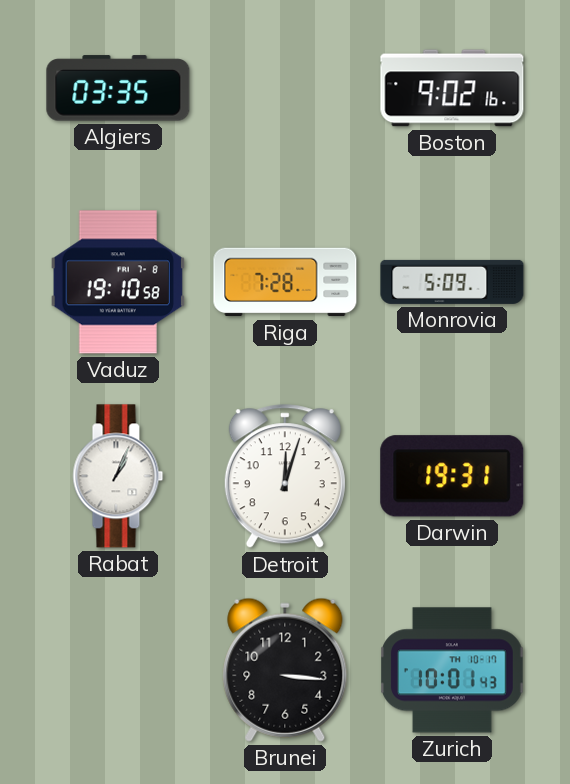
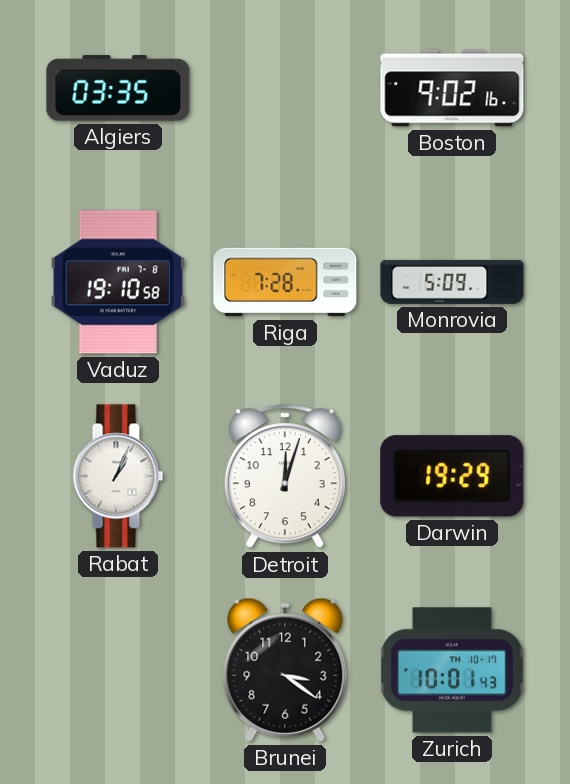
Darwin: 19:31 -> 19:29 (452, 476)
Brunei: 3:16 -> 3:21 (285, 670)
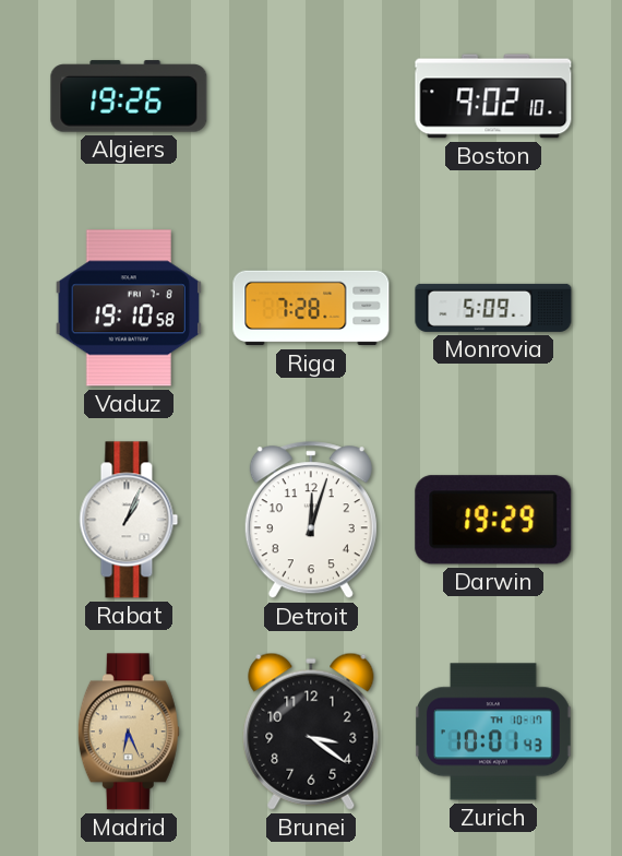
Algiers: 03:35 -> 19:26 (129, 96)
Boston: 9:02:16 -> 9:02:10 (493, 96)
Madrid: none -> 6:26 (129, 732)
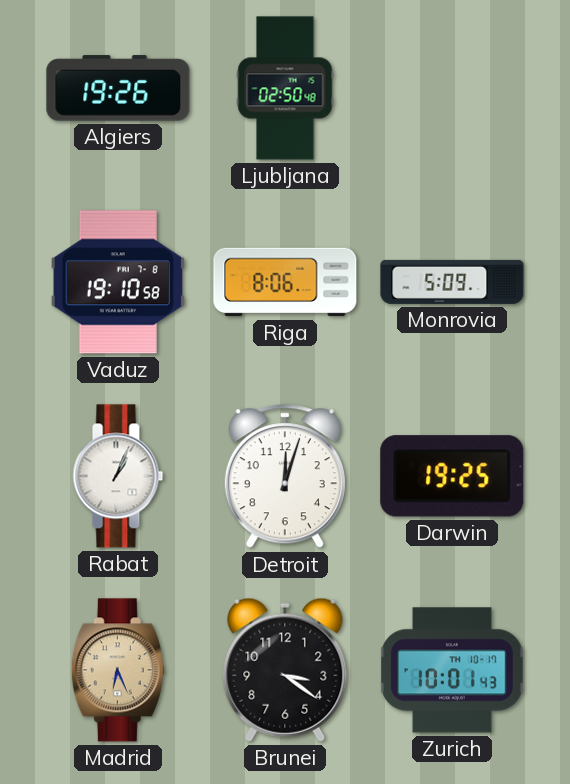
Ljubljana: none -> 02:50 (285, 88)
Boston: 9:02 -> none (493, 96)
Riga: 7:28 -> 8:06 (285, 282)
Darwin: 19:29 -> 19:25 (452, 476)
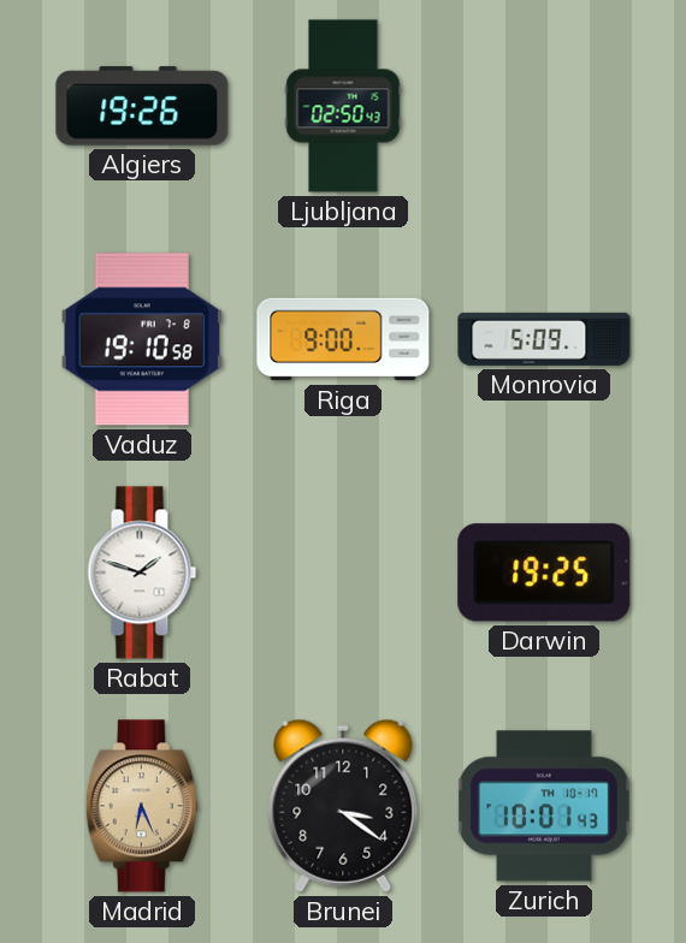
Ljubljana: 02:50:48 -> 02:50:43 (343, 106)
Riga: 8:06 -> 9:00 (343, 339)
Rabat: 1:04 -> 1:48 (142, 573)
Detroit: 12:03 -> none (285, 477)
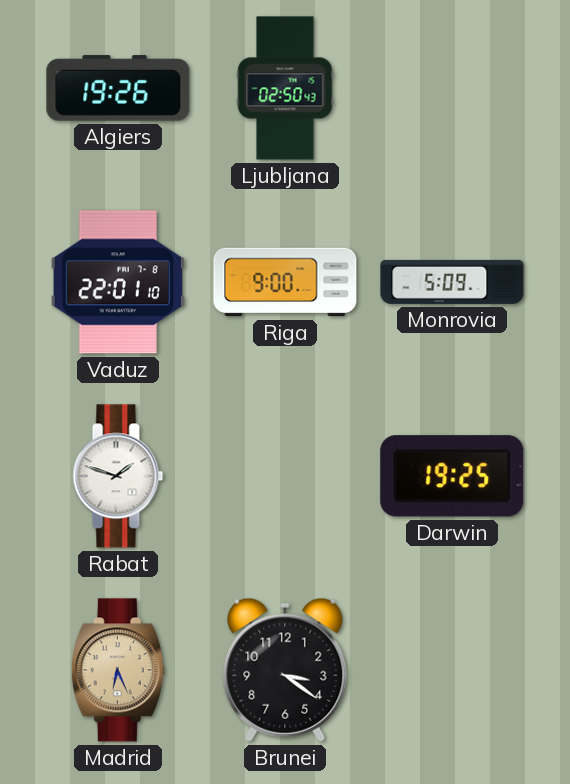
Vaduz: 19:10 -> 22:01 (118, 282)
Zurich: 10:01 -> none (545, 806)
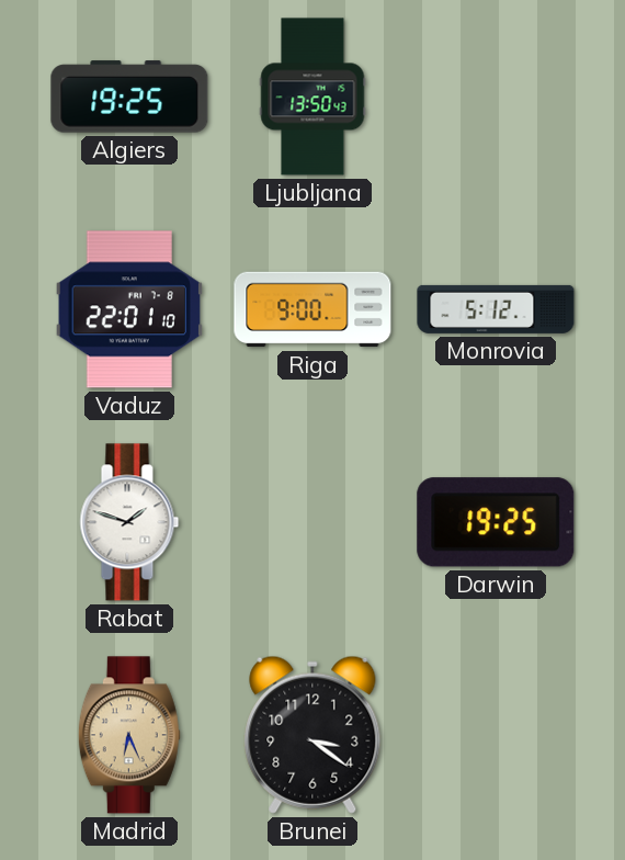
Algiers: 19:26 -> 19:25 (129, 97)
Ljubljana: 02:50 -> 13:50 (312, 97)
Monrovia: 5:09 -> 5:12 (496, 309)
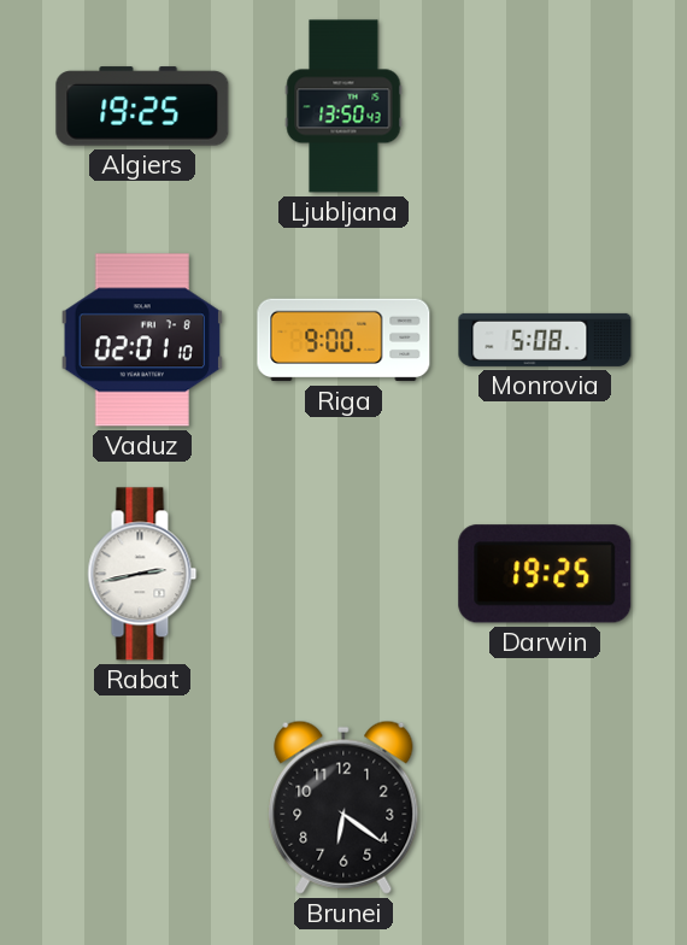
Vaduz: 22:01 -> 02:01 (142, 340)
Monrovia: 5:12 -> 5:08 (545, 340)
Rabat: 1:48 -> 2:43 (142, 574)
Madrid: 6:26 -> none (129, 735)
Brunei: 3:21 -> 6:21 (343, 808)
